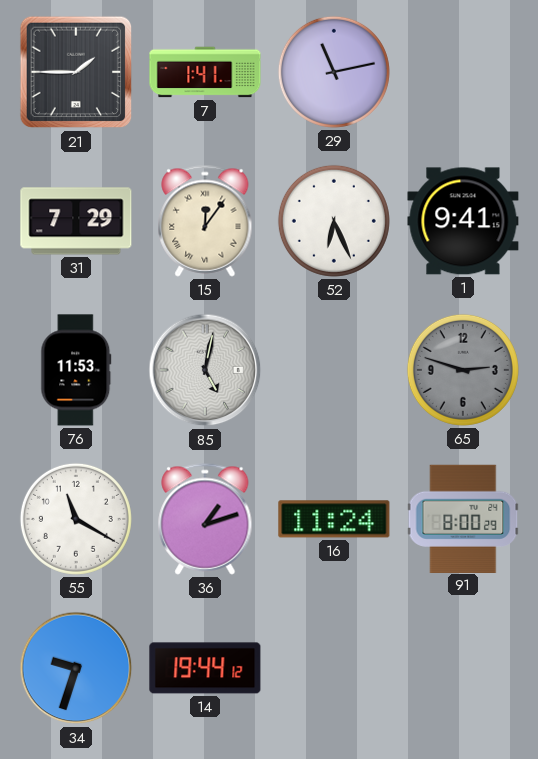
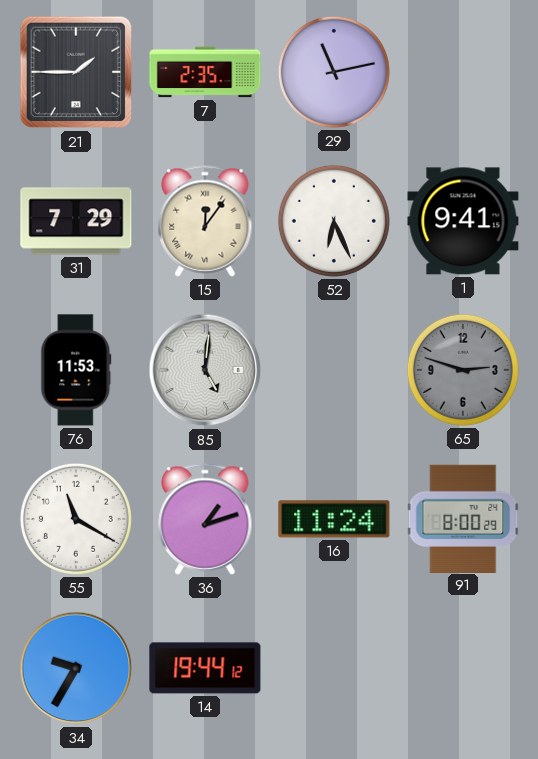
7: 1:41 -> 2:35 (205, 72)
85: 5:02 -> 5:01 (205, 370)
34: 9:33 -> 9:35 (76, 668)
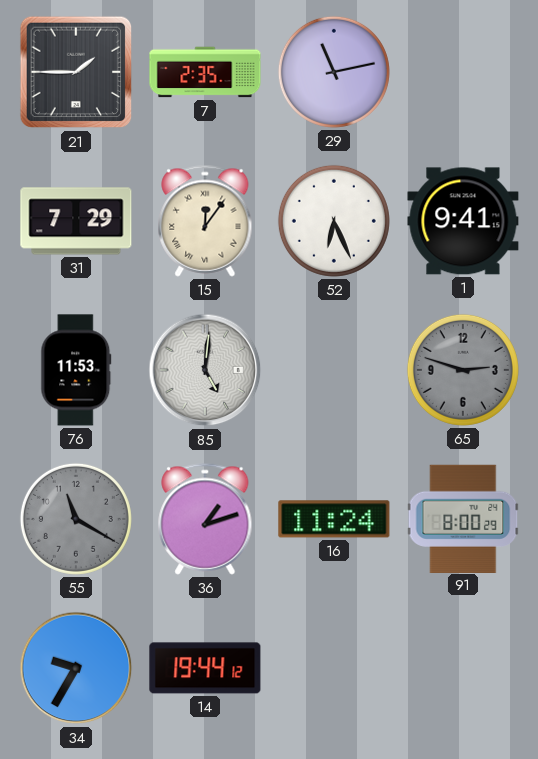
55 dial: white -> grey (76, 519)
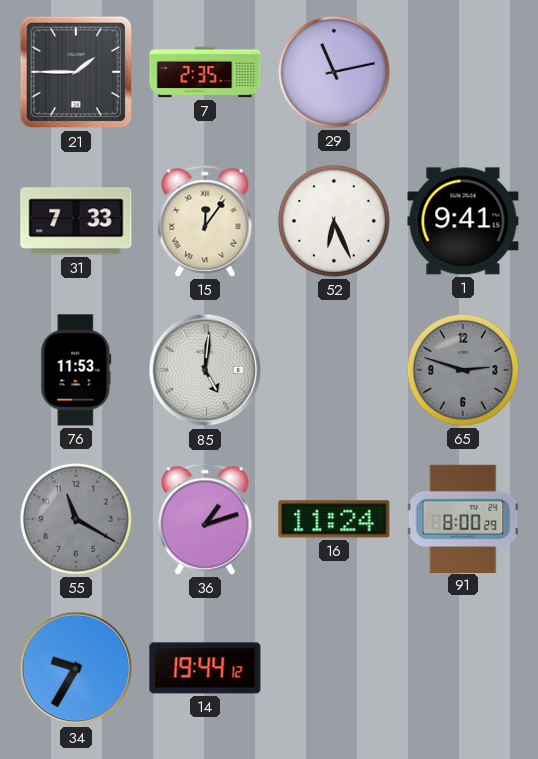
31: 7:29 -> 7:33 (76, 221)
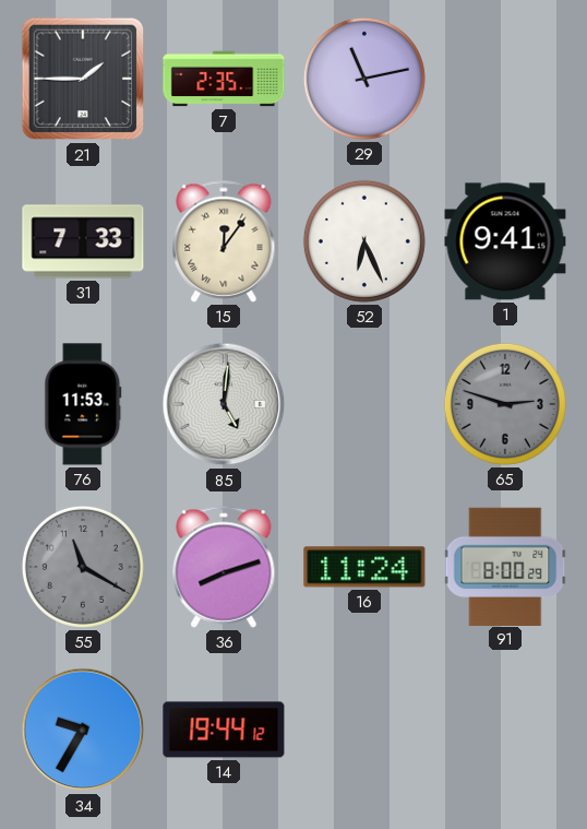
36: 1:12 -> 8:12 (224, 567)
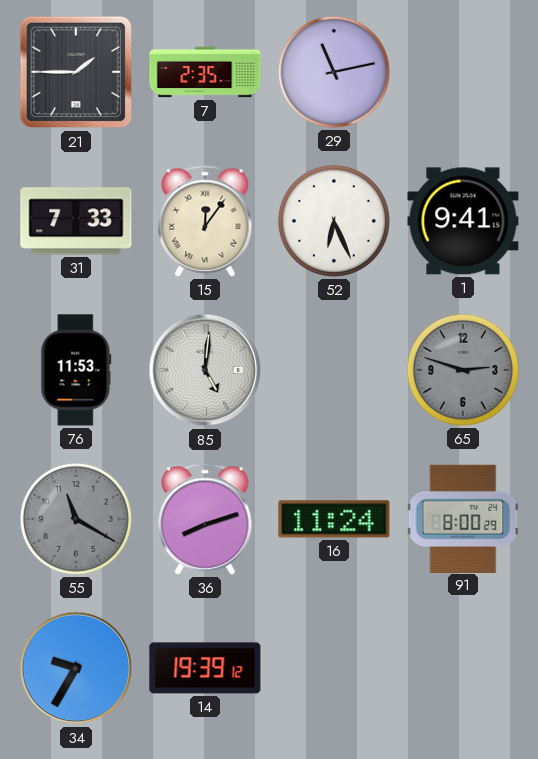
14: 19:44 -> 19:39 (205, 668)
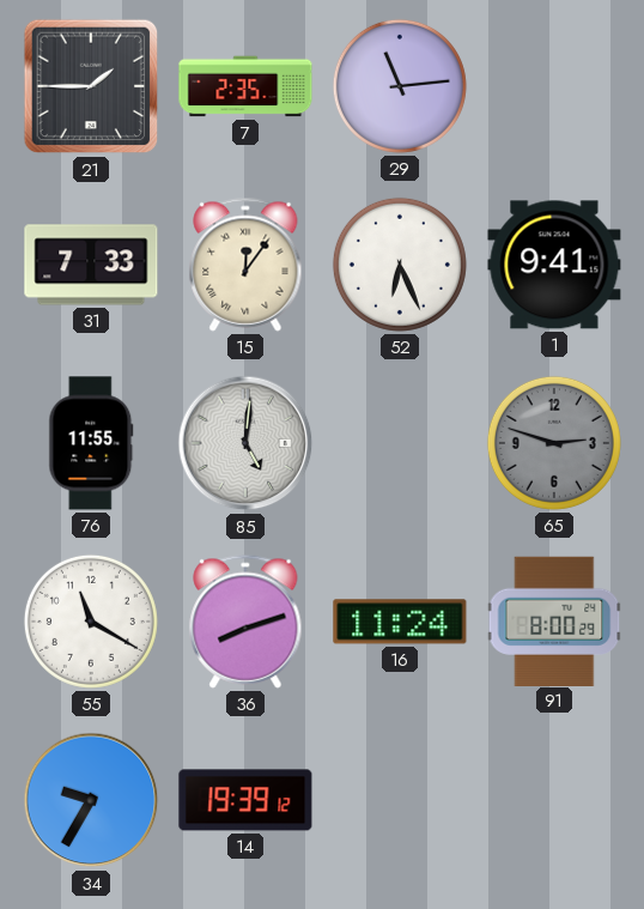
29: 11:13 -> 11:14 (400, 86)
76: 11:53 -> 11:55 (91, 443)
55 dial: grey -> white (91, 622)
